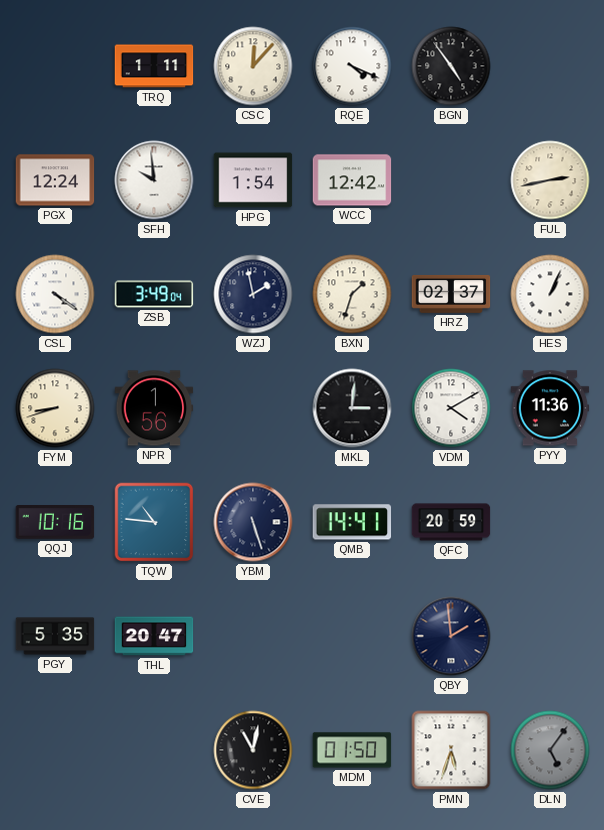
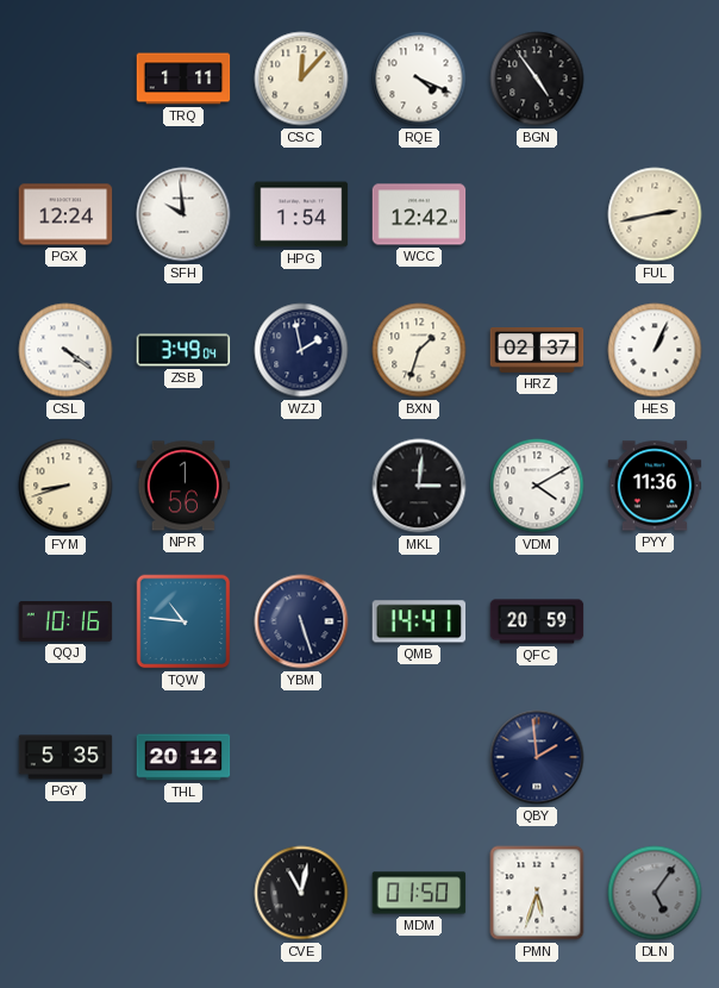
THL: 20:47 -> 20:12 (183, 757)
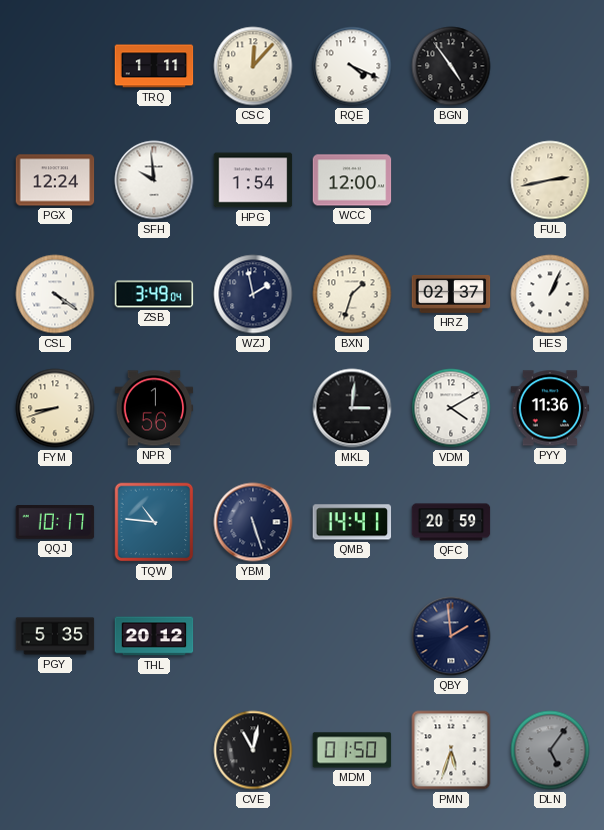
WCC: 12:42 -> 12:00 (352, 180)
QQJ: 10:16 -> 10:17 (55, 523)
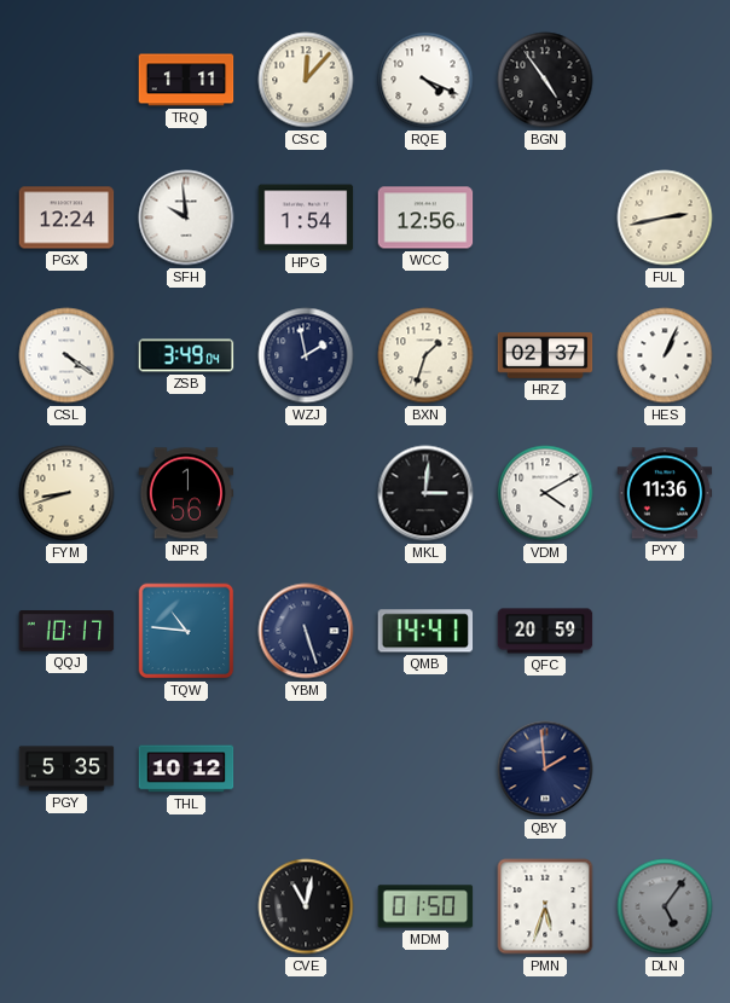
WCC: 12:00 -> 12:56 (425, 218)
THL: 20:12 -> 10:12 (186, 769)
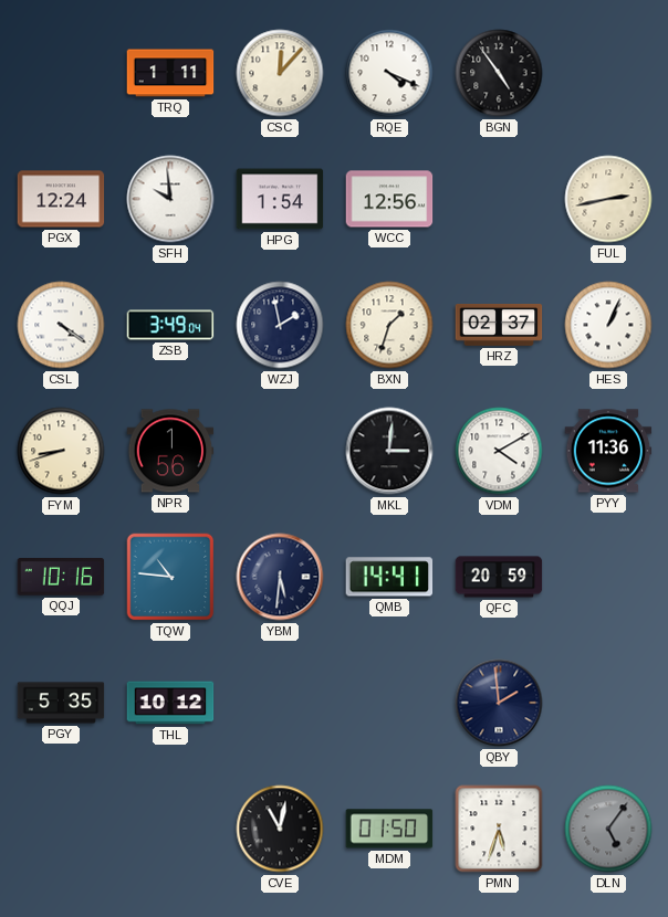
QQJ: 10:17 -> 10:16 (61, 578)
YBM: 5:27 -> 5:31 (280, 577)
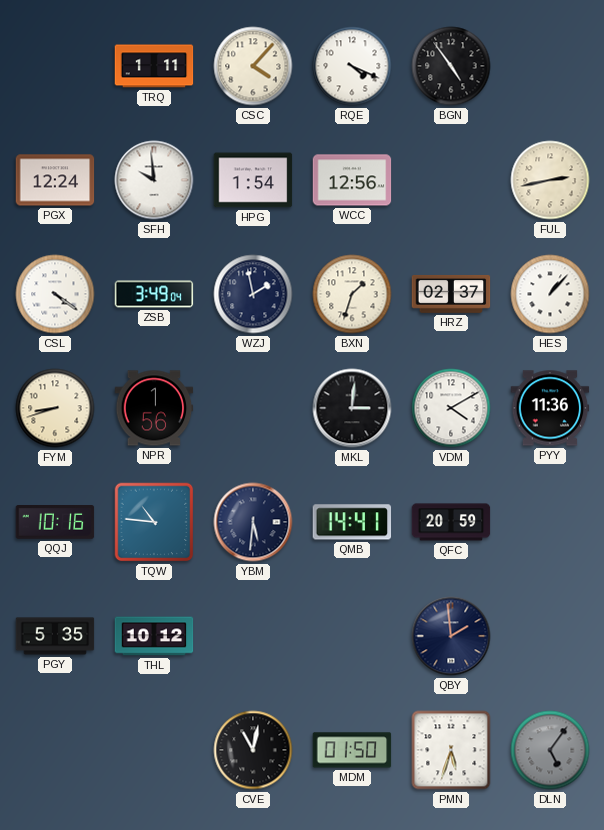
CSC: 12:07 -> 4:07 (253, 66)
HES: 1:04 -> 1:07 (550, 294)
